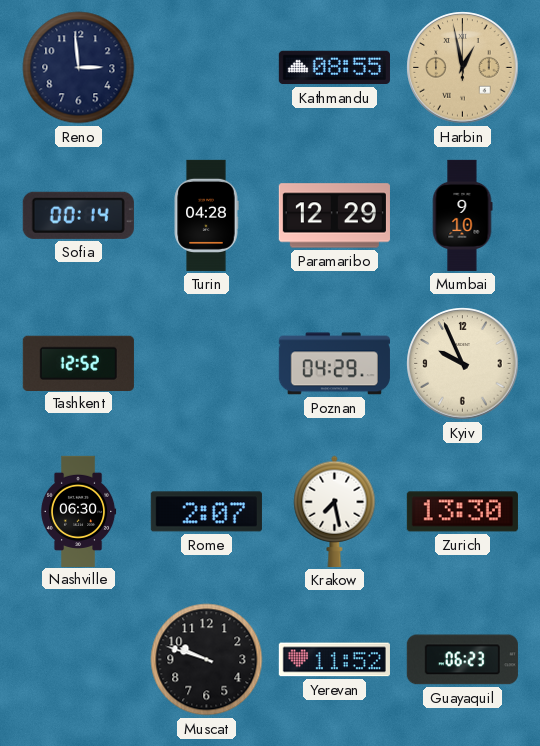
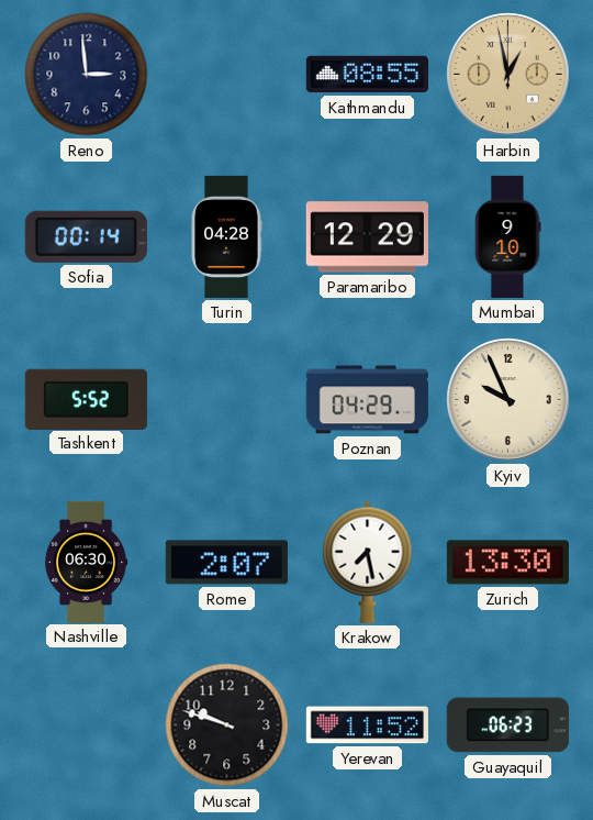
Tashkent: 12:52 -> 5:52 (86, 399)
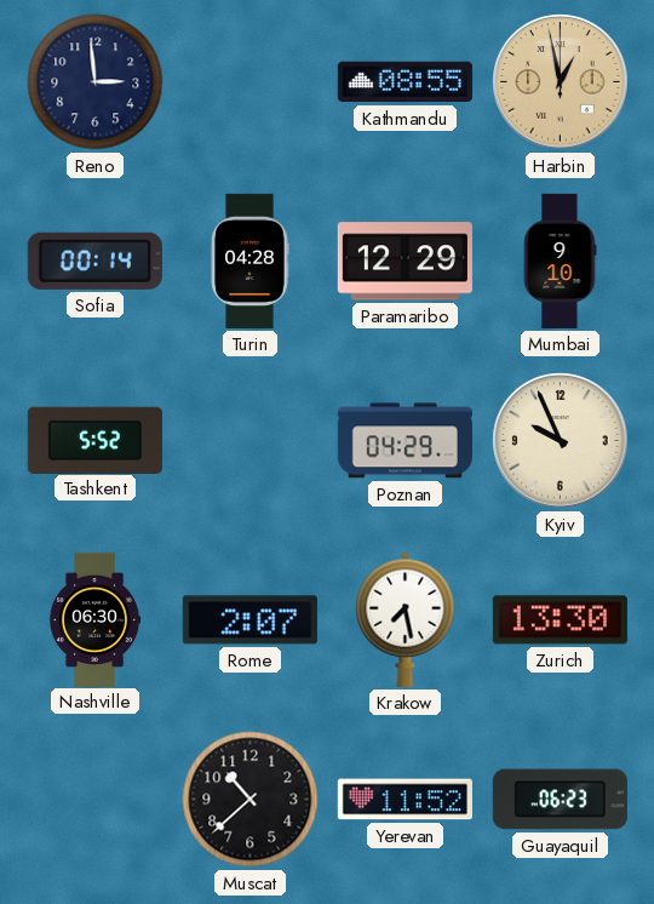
Muscat: 9:48 -> 10:38 (251, 800)
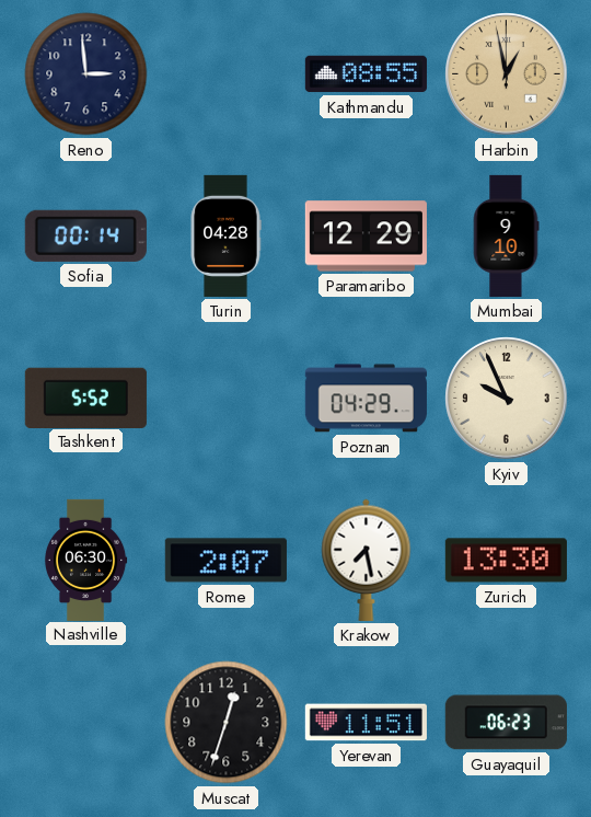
Muscat: 10:38 -> 12:33 (227, 723)
Yerevan: 11:52 -> 11:51 (366, 723)
